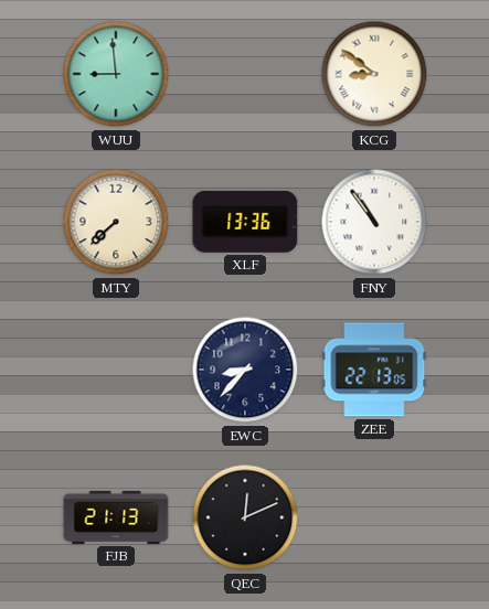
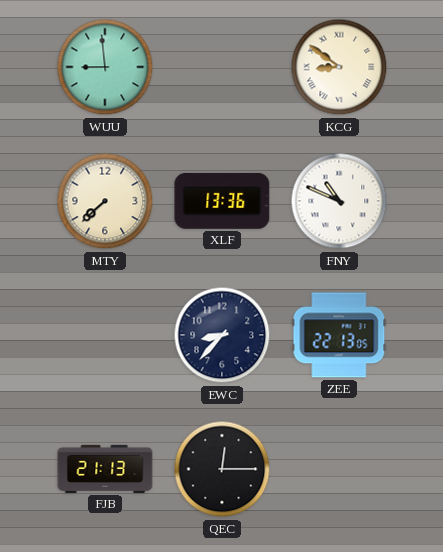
FNY: 10:54 -> 10:49 (339, 201)
QEC: 12:11 -> 12:15 (222, 469)
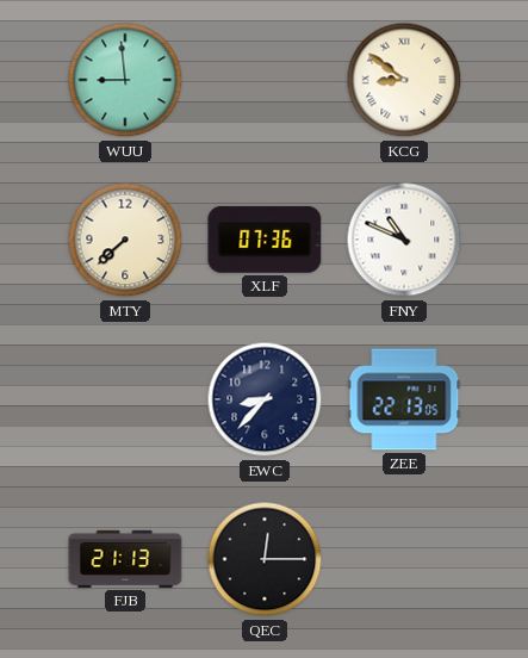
XLF: 13:36 -> 07:36 (265, 240)
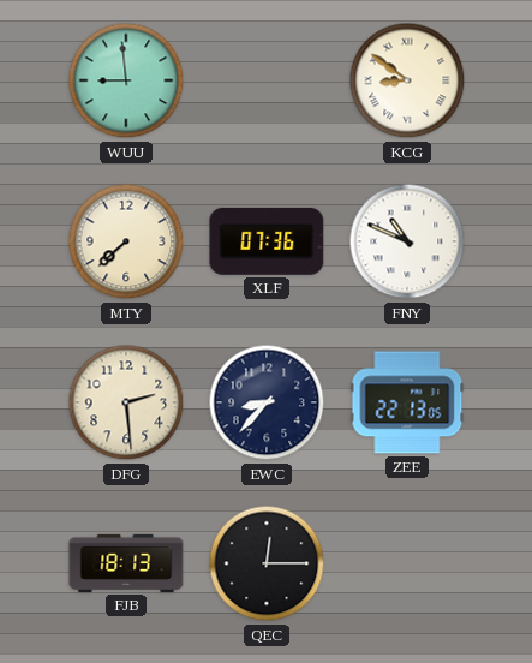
DFG: none -> 2:29 (126, 402)
FJB: 21:13 -> 18:13 (126, 563)
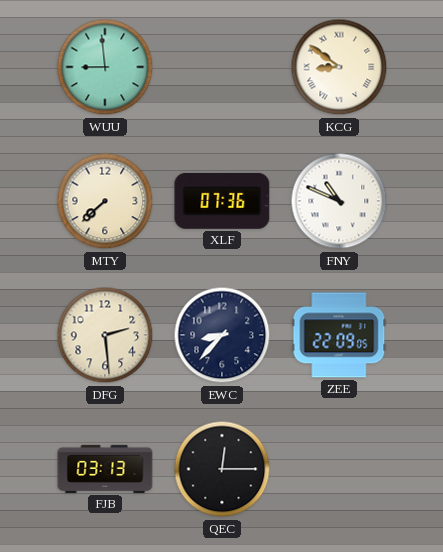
ZEE: 22:13 -> 22:09 (339, 335)
FJB: 18:13 -> 03:13 (105, 469)
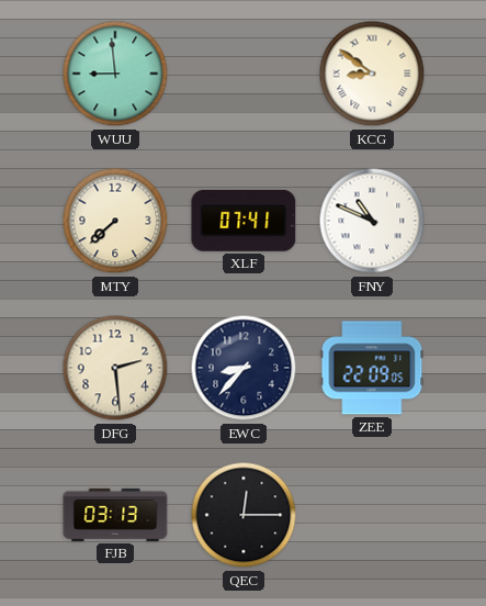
XLF: 07:36 -> 07:41 (244, 221)
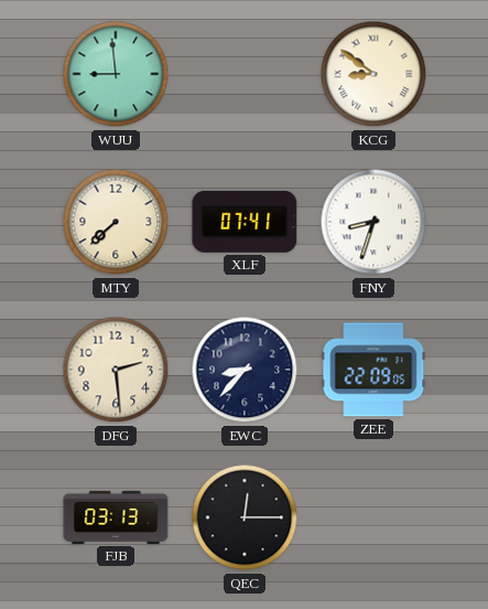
FNY: 10:49 -> 8:33 (373, 222)
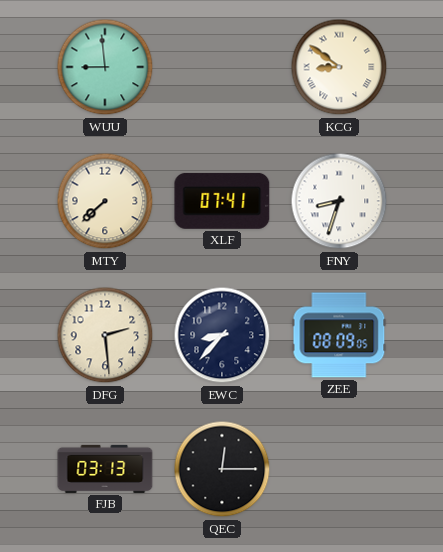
ZEE: 22:09 -> 08:09 (339, 335)
